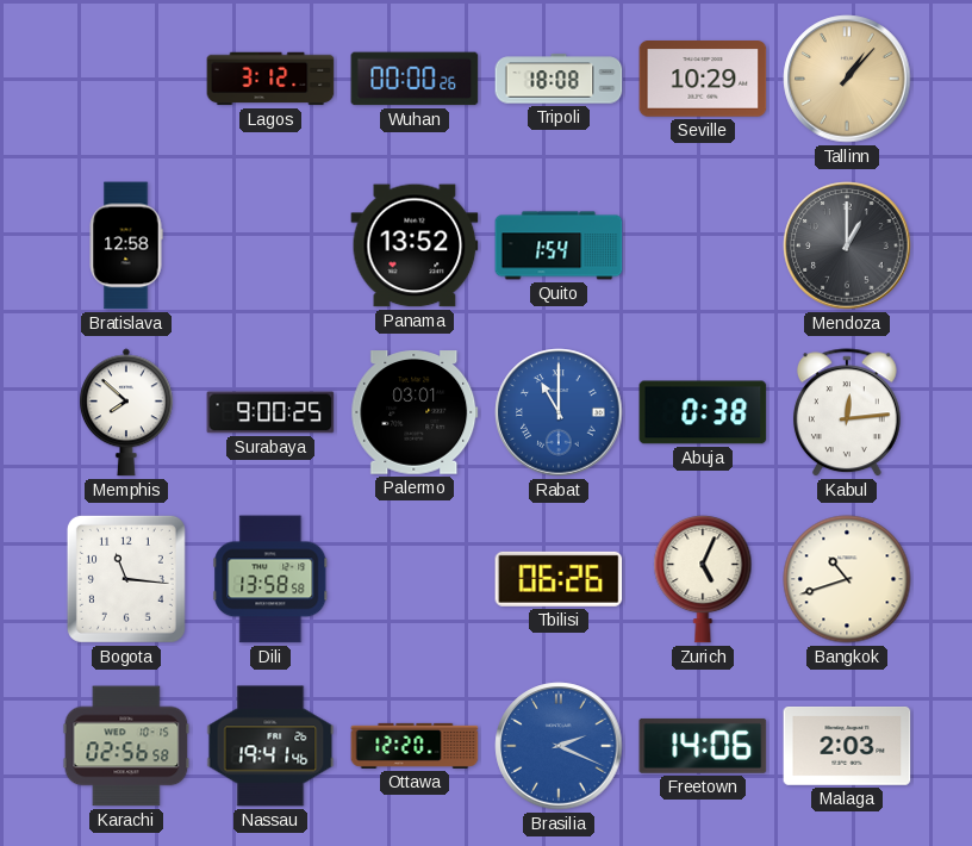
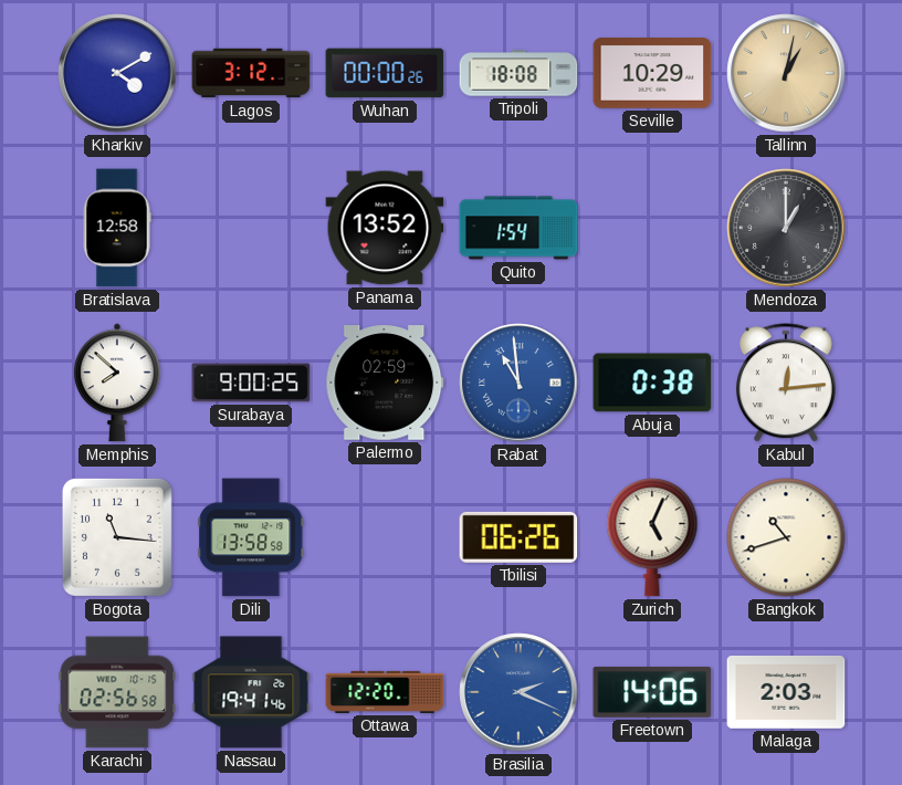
Kharkiv: none -> 4:10 (117, 73)
Tallinn: 1:07 -> 1:02 (786, 73)
Palermo: 03:01 -> 02:59 (385, 383)
Rabat: 11:00 -> 10:59 (518, 383)
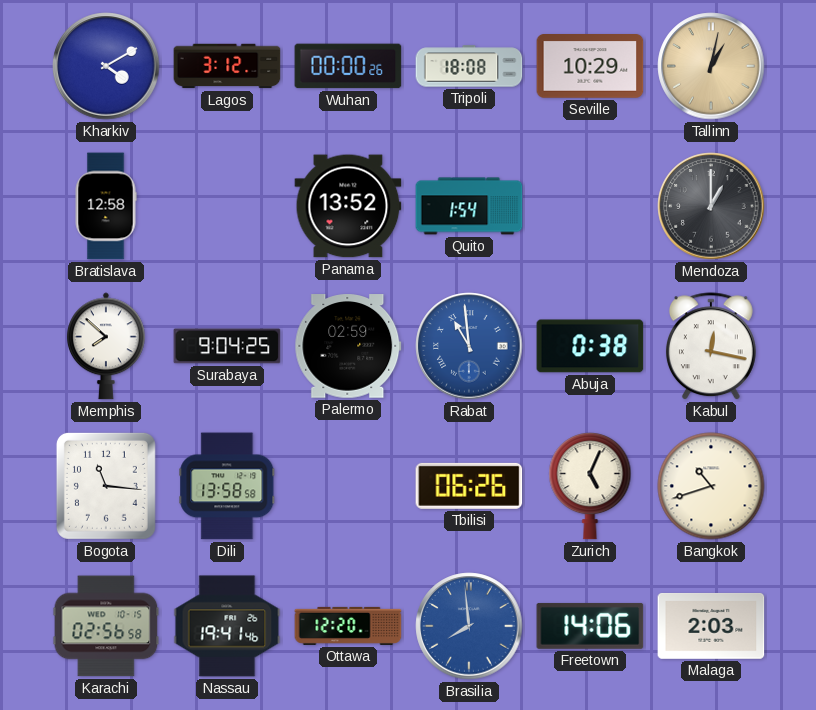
Surabaya: 9:00 -> 9:04 (227, 346)
Kabul: 12:14 -> 12:17 (711, 347)
Brasilia: 2:19 -> 7:59 (469, 626)
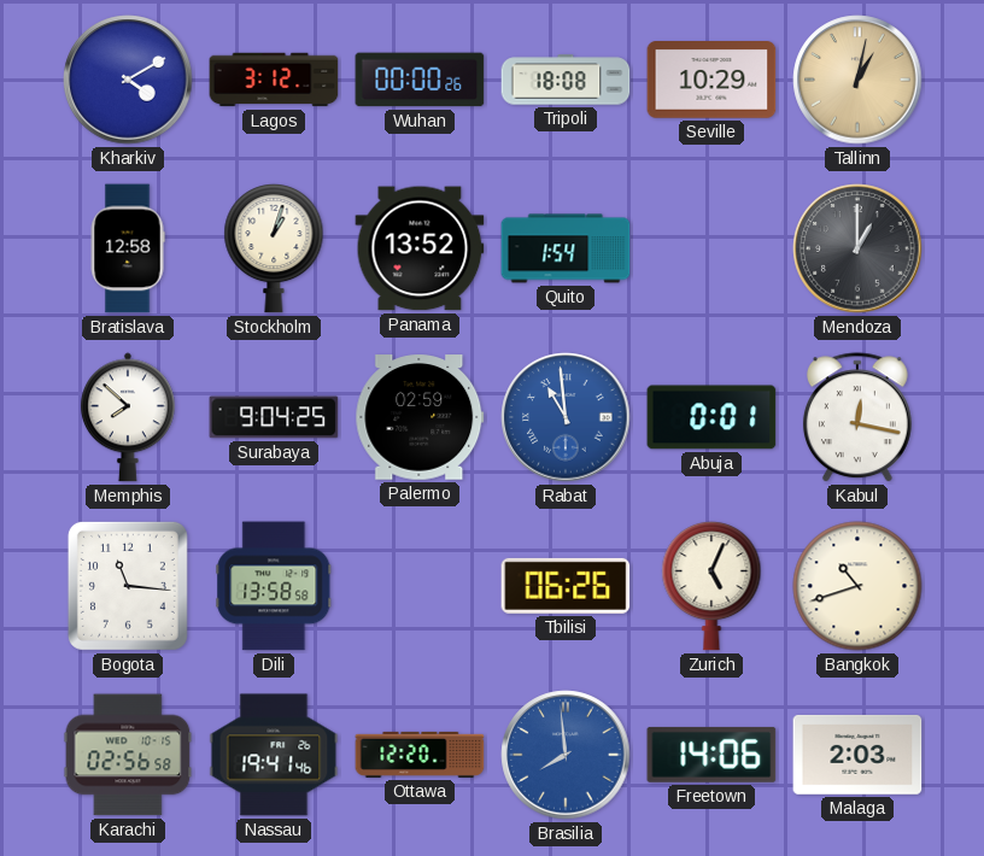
Stockholm: none -> 1:03 (274, 250)
Abuja: 0:38 -> 0:01 (711, 417)
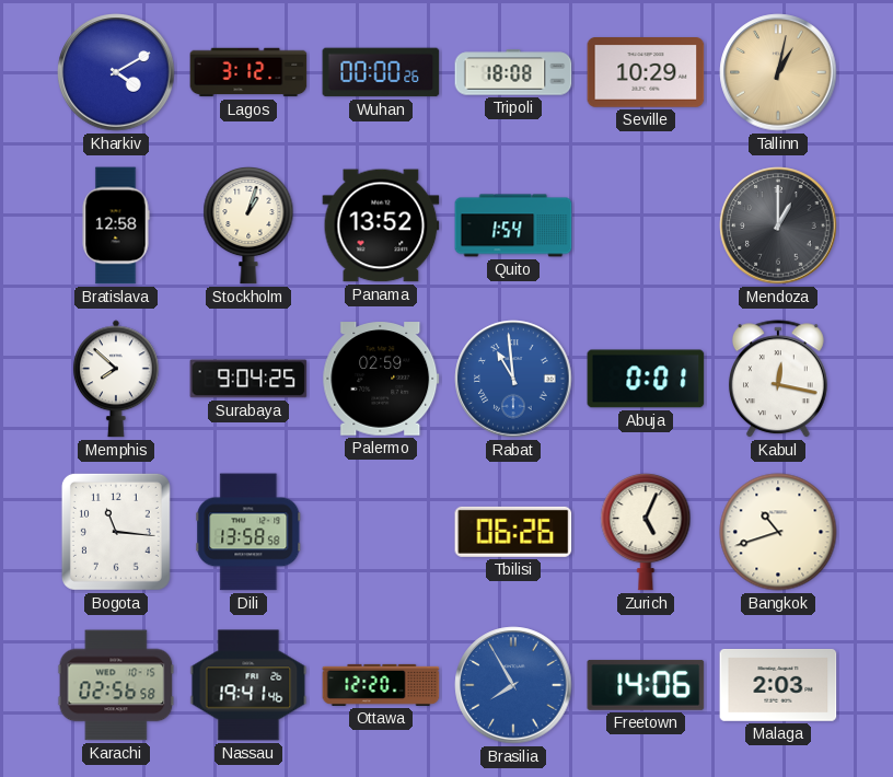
Brasilia: 7:59 -> 7:55 (513, 685)
